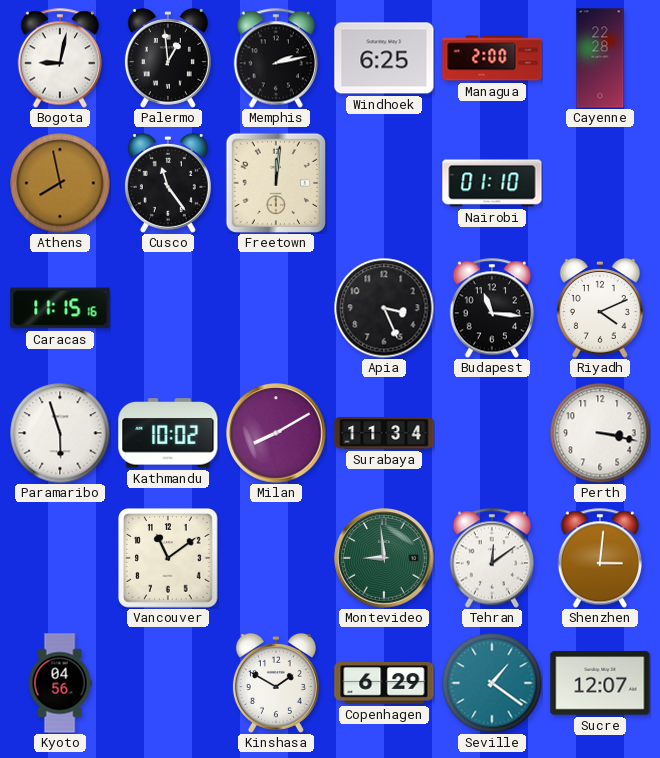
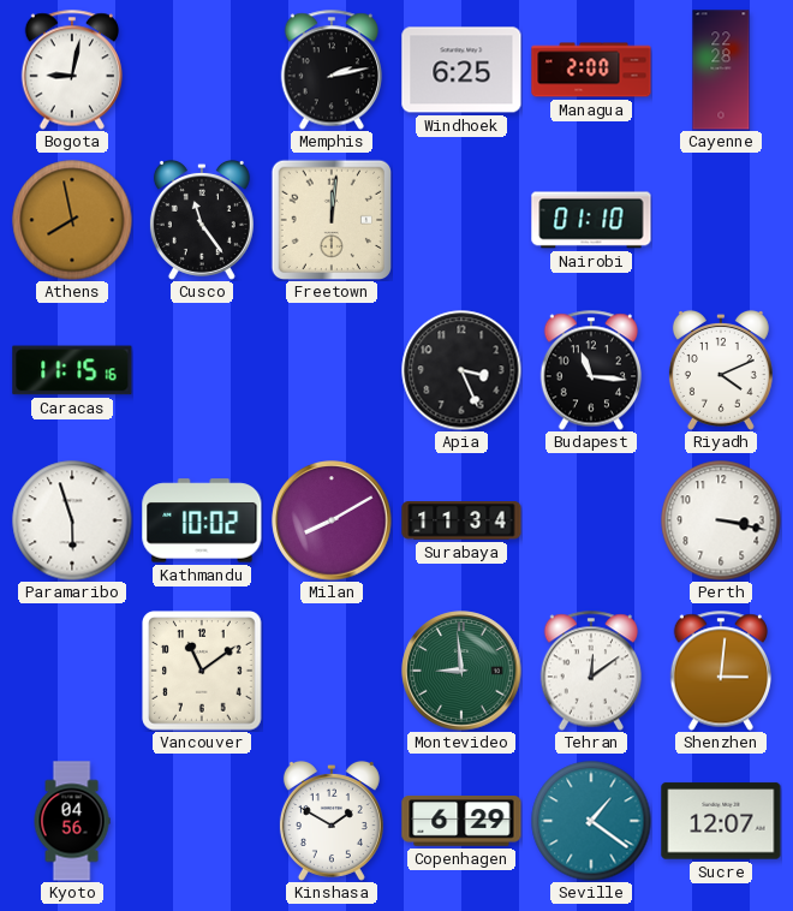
Palermo: 12:59 -> none (168, 58)
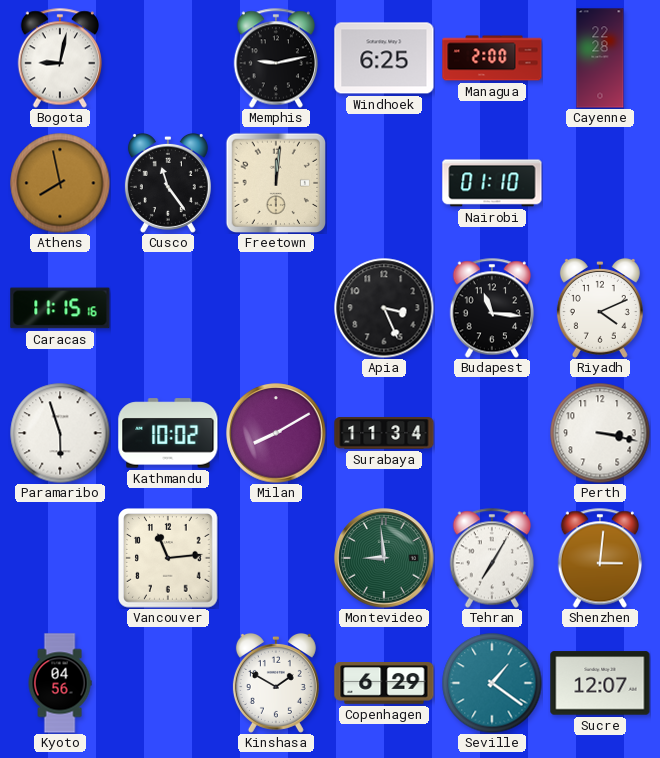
Memphis: 2:13 -> 9:13 (275, 58)
Vancouver: 11:09 -> 11:14 (168, 558)
Tehran: 12:09 -> 7:05 (491, 558)
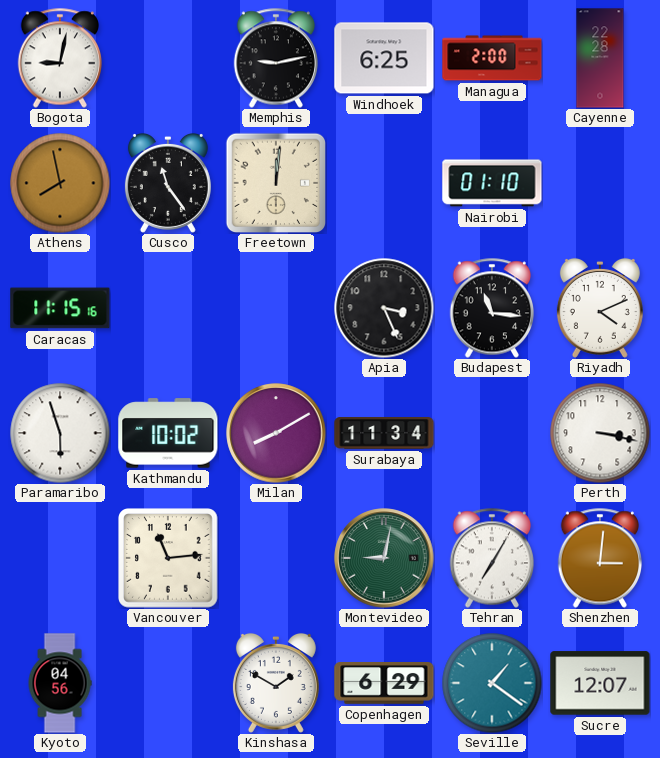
Montevideo: 8:59 -> 9:02 (384, 558)
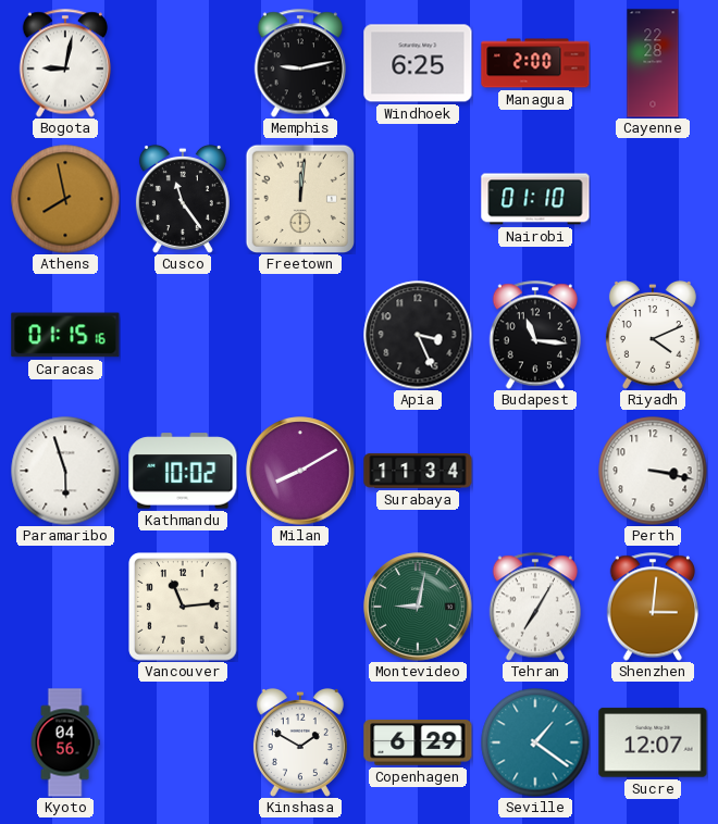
Caracas: 11:15 -> 01:15 (65, 335)
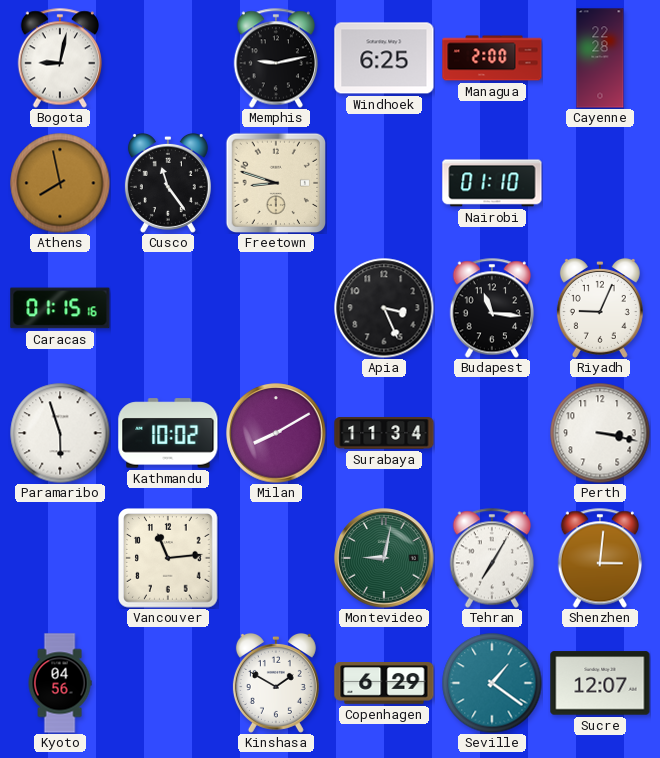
Freetown: 12:01 -> 8:48 (276, 183)
Riyadh: 4:11 -> 9:04 (600, 308)
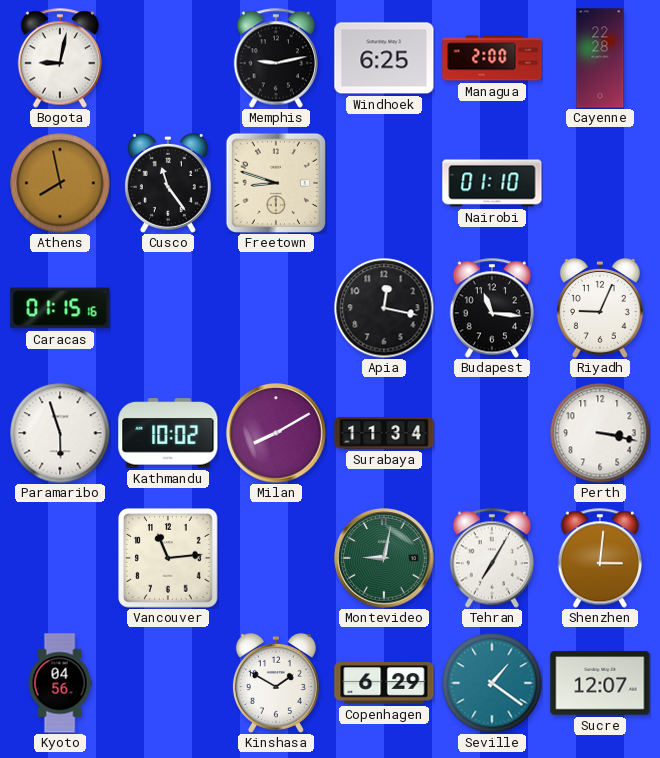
Apia: 3:26 -> 12:17 (384, 308)
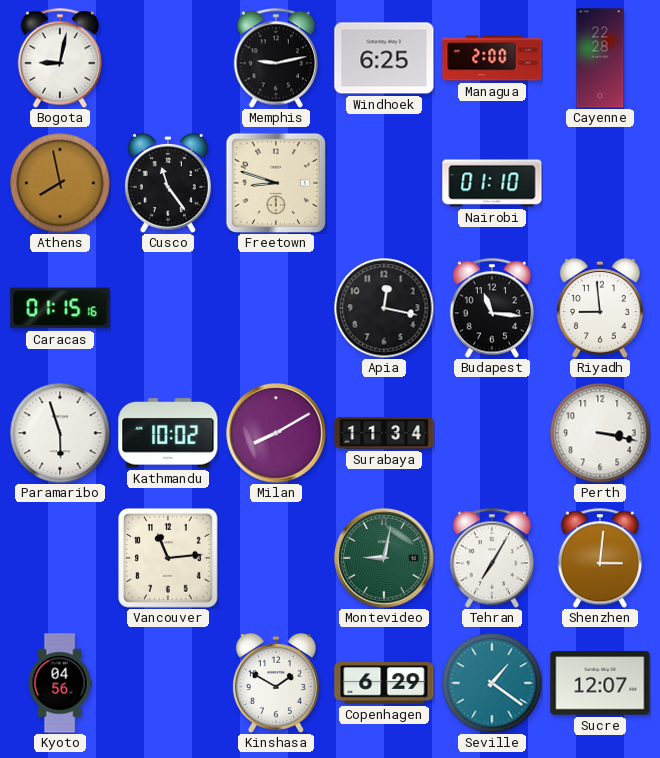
Riyadh: 9:04 -> 8:59 (600, 308)
